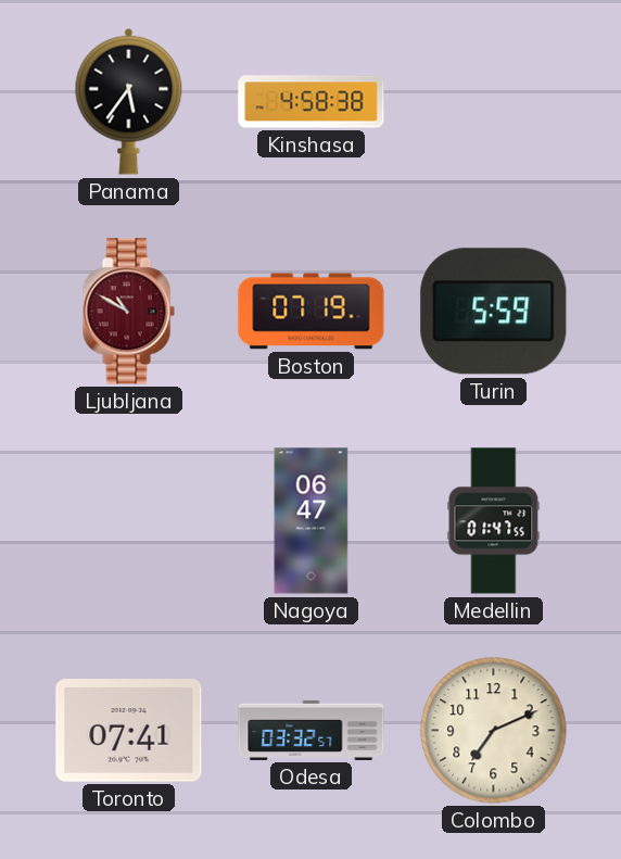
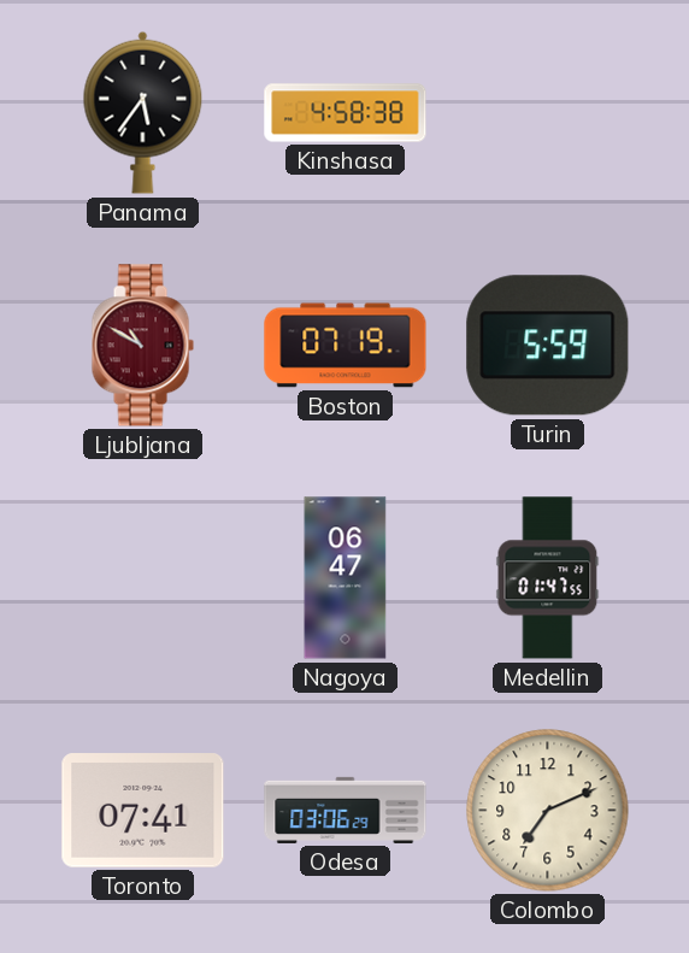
Odesa: 03:32 -> 03:06 (346, 810)
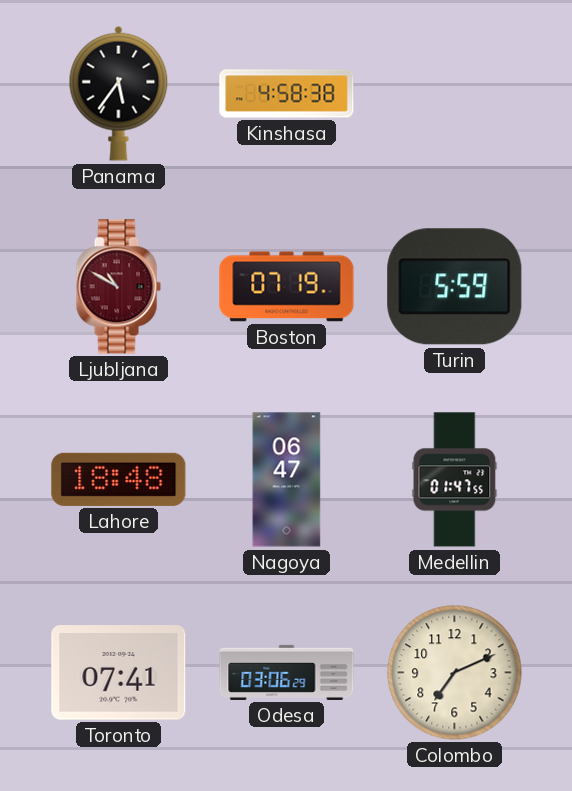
Lahore: none -> 18:48 (119, 479)
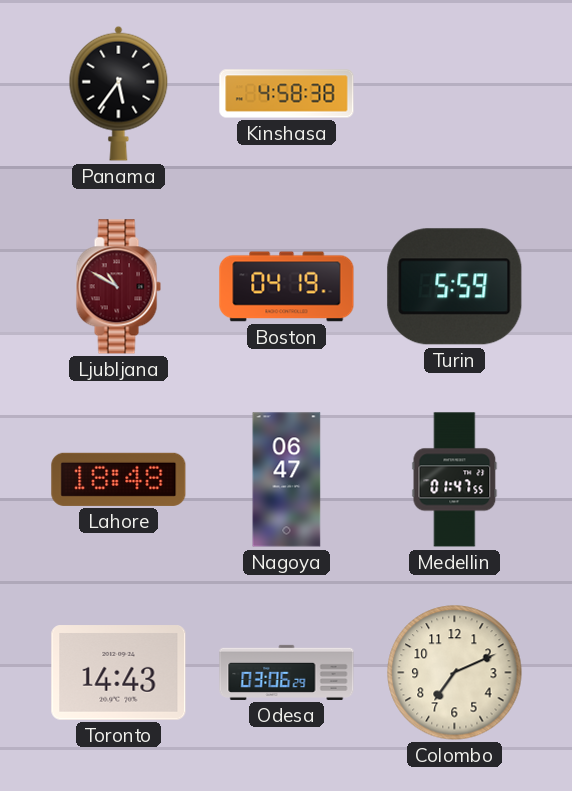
Boston: 07:19 -> 04:19 (287, 287)
Toronto: 07:41 -> 14:43 (119, 673)
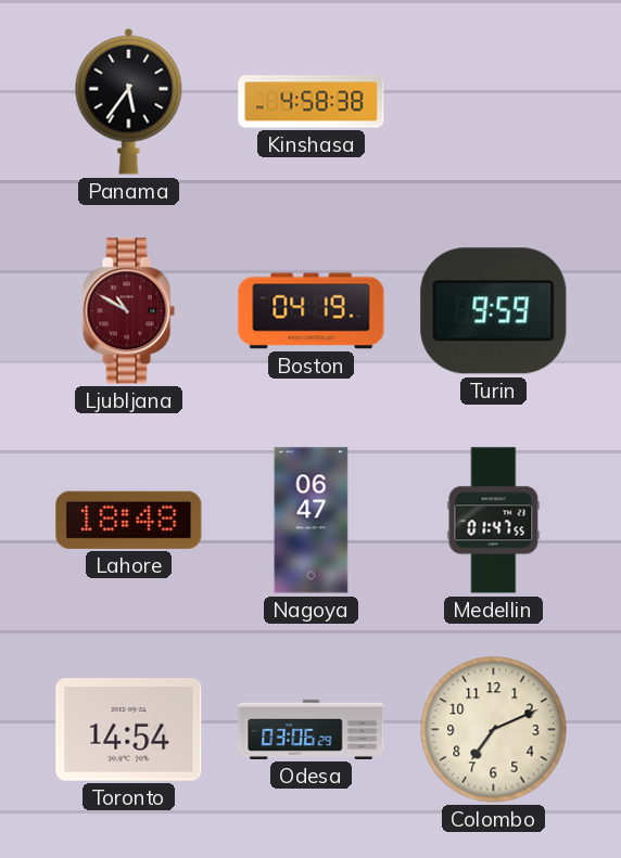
Turin: 5:59 -> 9:59 (494, 311)
Toronto: 14:43 -> 14:54 (129, 730)
